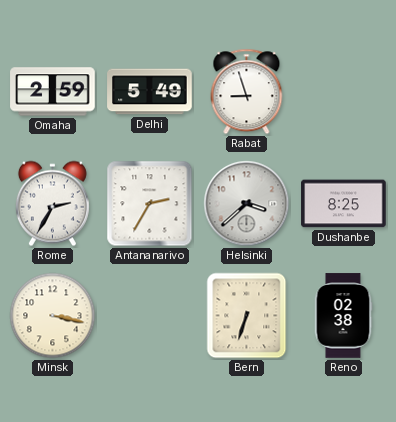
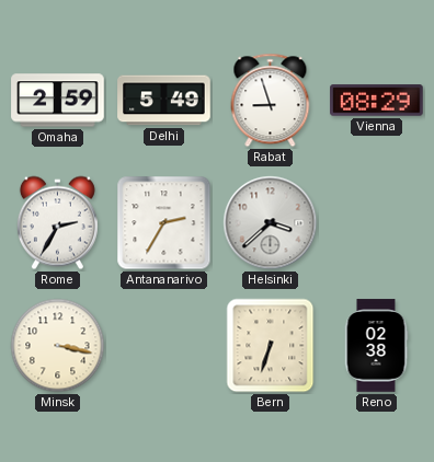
Vienna: none -> 08:29 (377, 101)
Dushanbe: 8:25 -> none (344, 204)
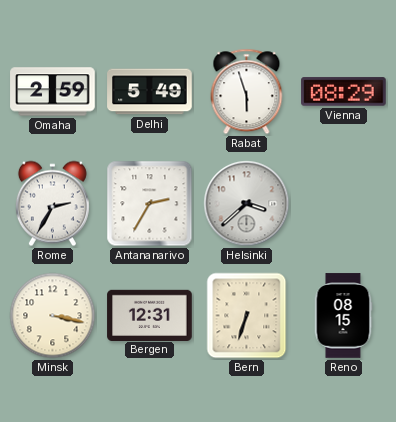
Rabat: 8:57 -> 5:57 (247, 92)
Bergen: none -> 12:31 (150, 315)
Reno: 02:38 -> 08:15 (343, 316)
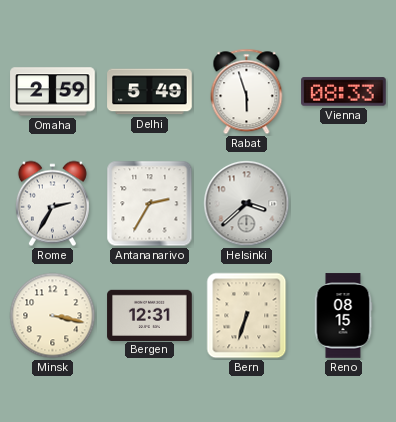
Vienna: 08:29 -> 08:33 (344, 92)
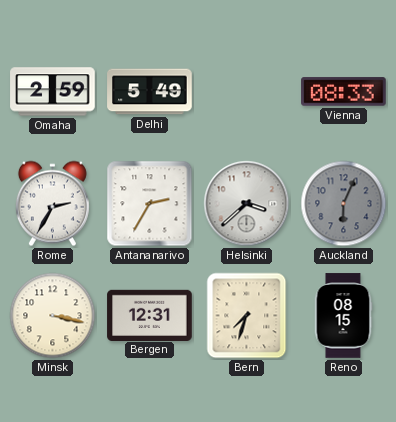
Rabat: 5:57 -> none (247, 92)
Auckland: none -> 6:04 (344, 204)
Bern: 6:33 -> 7:33 (247, 316)
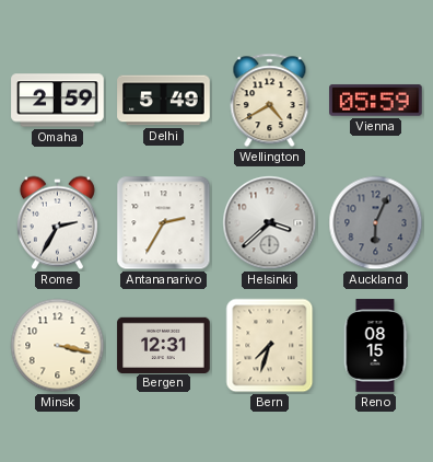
Wellington: none -> 4:40 (270, 101)
Vienna: 08:33 -> 05:59 (376, 101)
